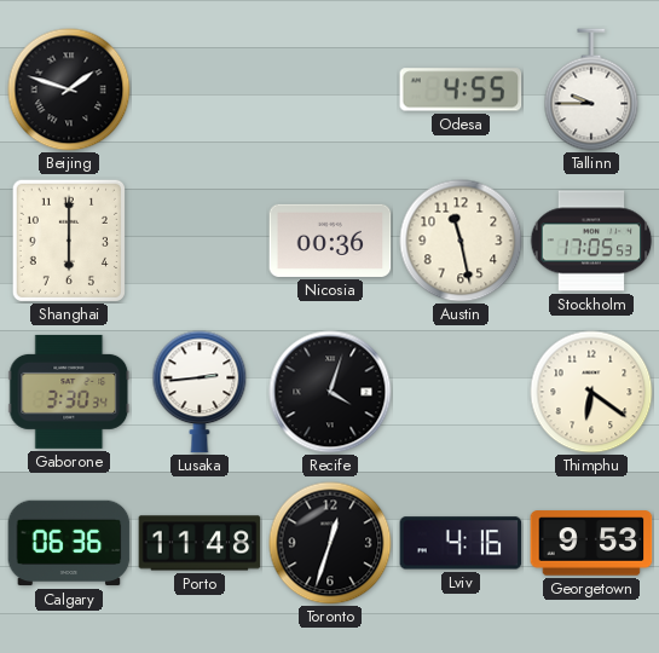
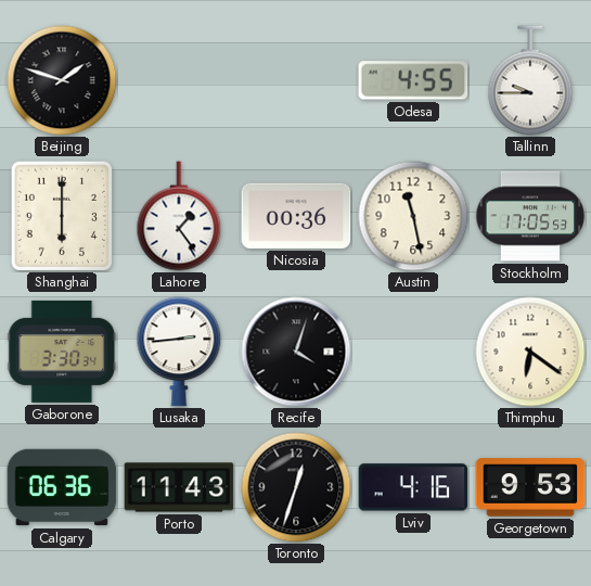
Lahore: none -> 1:24 (179, 216)
Porto: 11:48 -> 11:43 (179, 487)
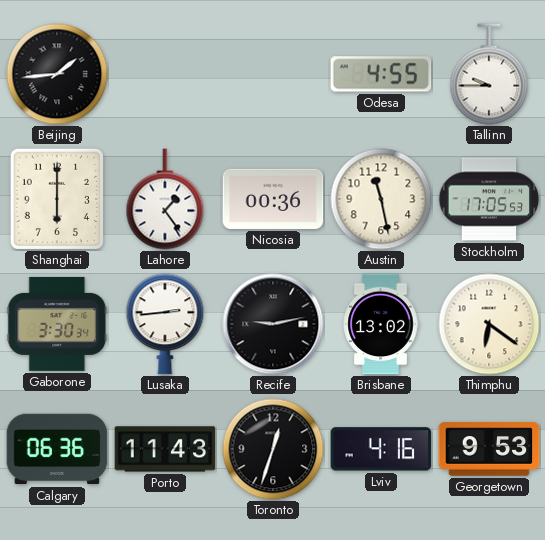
Beijing: 1:48 -> 1:44 (57, 74)
Recife: 4:03 -> 9:13 (273, 324)
Brisbane: none -> 13:02 (381, 324)
